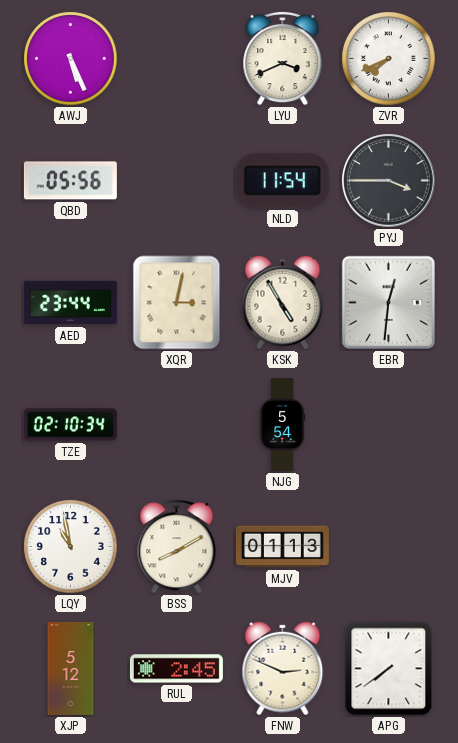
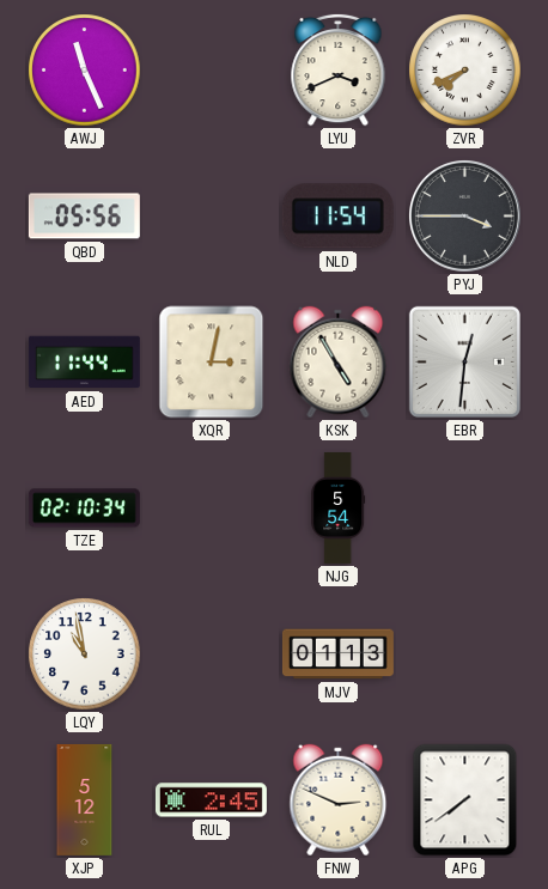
AWJ: 5:26 -> 11:26 (85, 71)
AED: 23:44 -> 11:44 (84, 363)
BSS: 8:10 -> none (177, 546)
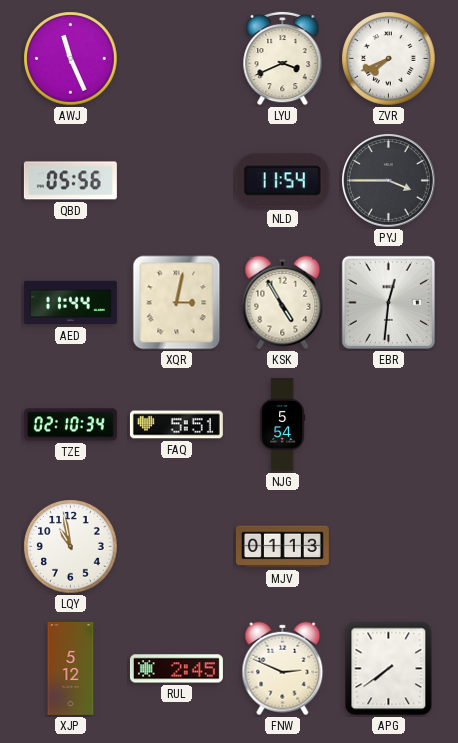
FAQ: none -> 5:51 (176, 425)
